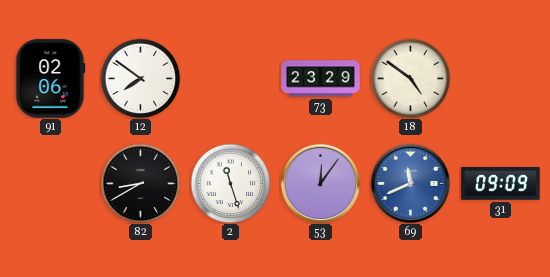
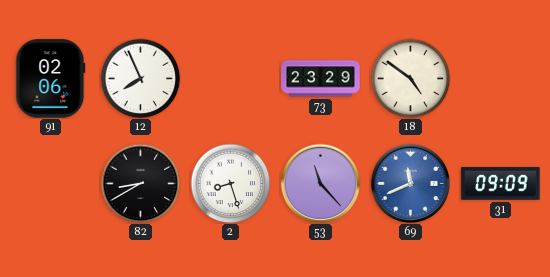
12: 7:51 -> 7:56 (140, 78)
2: 11:27 -> 8:27 (230, 183)
53: 12:06 -> 11:23 (320, 183)
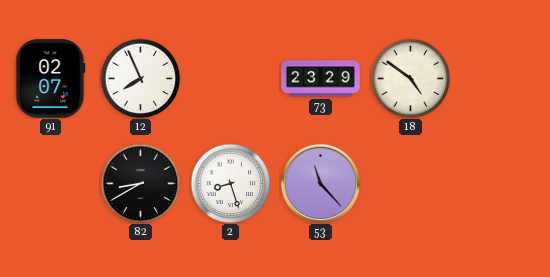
91: 02:06 -> 02:07 (51, 79)
69: 11:41 -> none (410, 183)
31: 09:09 -> none (501, 184)
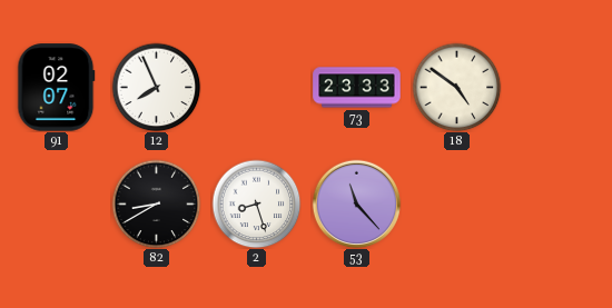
73: 23:29 -> 23:33 (357, 88)
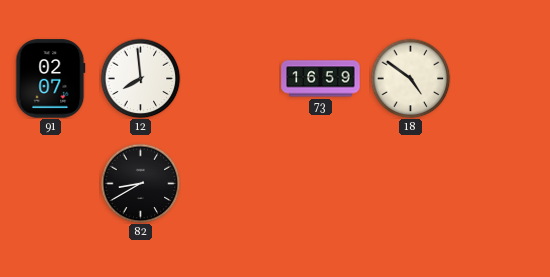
12: 7:56 -> 7:59 (140, 78)
73: 23:33 -> 16:59 (321, 79)
2: 8:27 -> none (256, 203)
53: 11:23 -> none (356, 203)
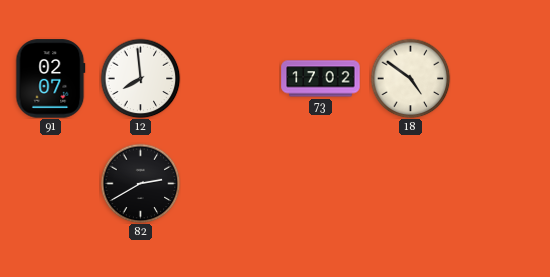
73: 16:59 -> 17:02 (321, 79)
82: 8:40 -> 2:40 (140, 183)
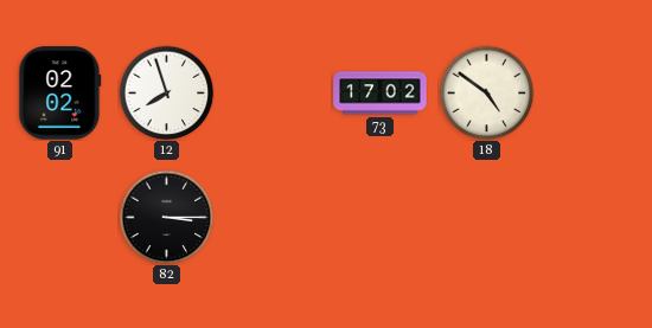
91: 02:07 -> 02:02 (60, 94)
12: 7:59 -> 7:57 (166, 92)
82: 2:40 -> 3:15 (166, 217)
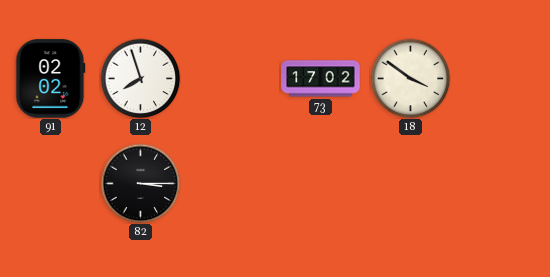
18: 4:51 -> 3:51 (410, 78)
